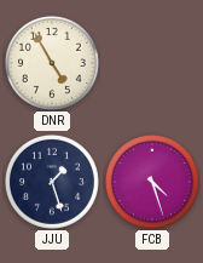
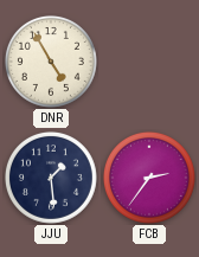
JJU: 1:27 -> 1:29 (51, 178)
FCB: 4:27 -> 2:36 (149, 178)
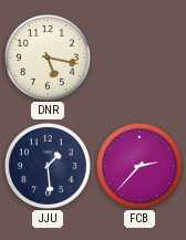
DNR: 4:55 -> 5:17 (48, 58)
FCB: 2:36 -> 2:37 (139, 166)
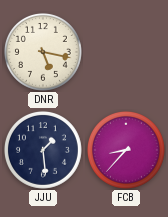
FCB: 2:37 -> 8:37 (126, 150)
